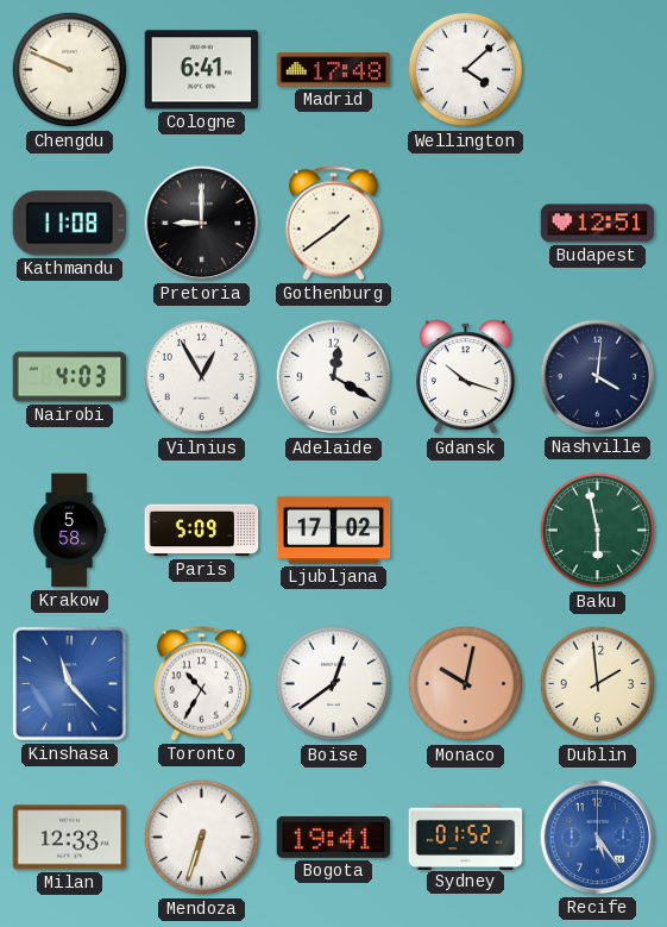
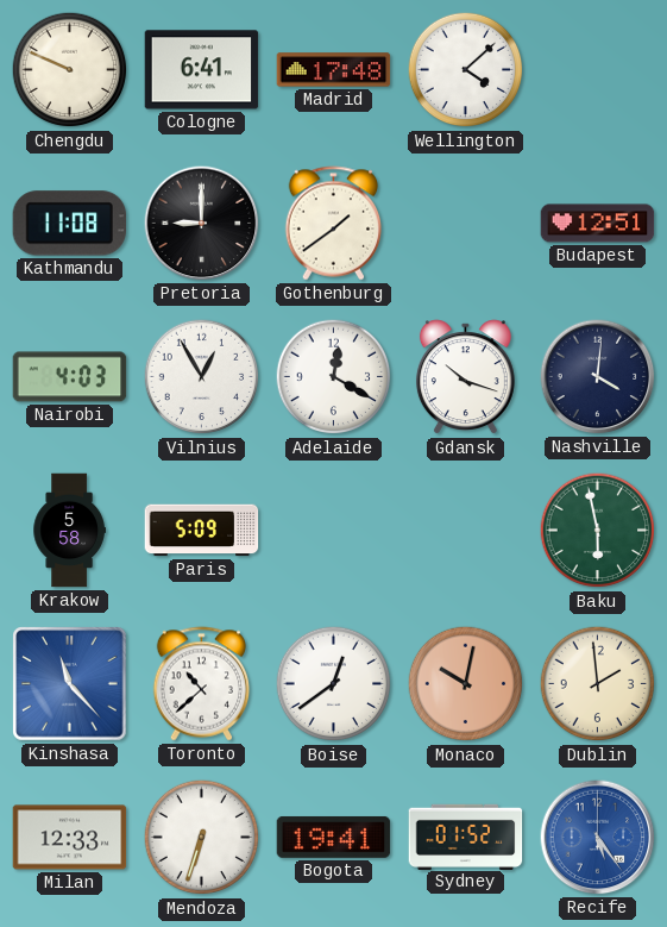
Ljubljana: 17:02 -> none (334, 530)
Toronto: 10:35 -> 10:38 (202, 684)
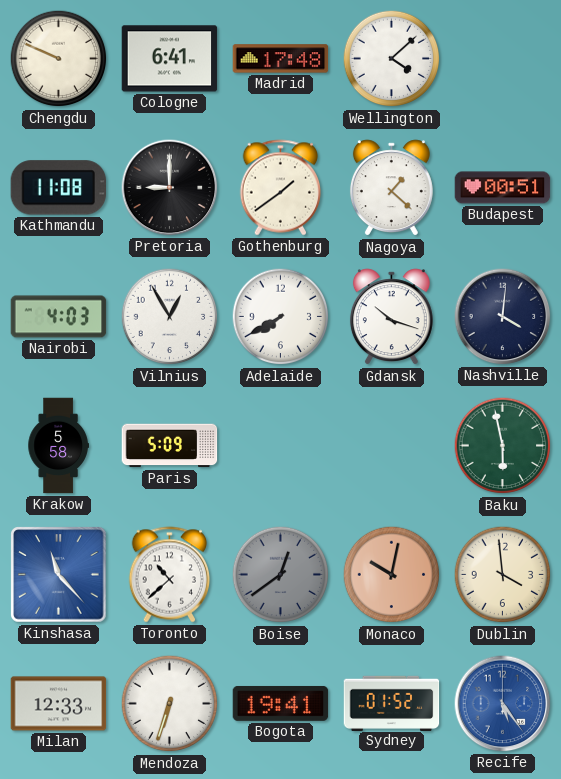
Nagoya: none -> 1:22 (391, 188)
Budapest: 12:51 -> 00:51 (503, 188)
Adelaide: 12:20 -> 7:40 (281, 317)
Boise dial: white -> grey (281, 575)
Dublin: 1:59 -> 3:59 (503, 575)
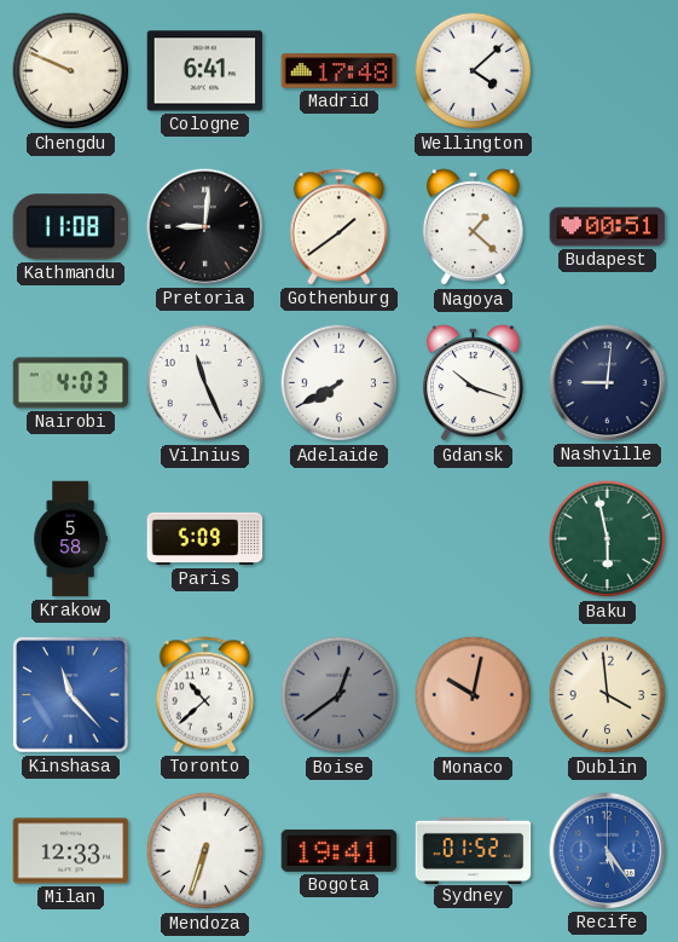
Pretoria: 9:00 -> 9:01 (205, 227)
Vilnius: 12:55 -> 11:26 (205, 383)
Nashville: 4:01 -> 9:01 (608, 383)
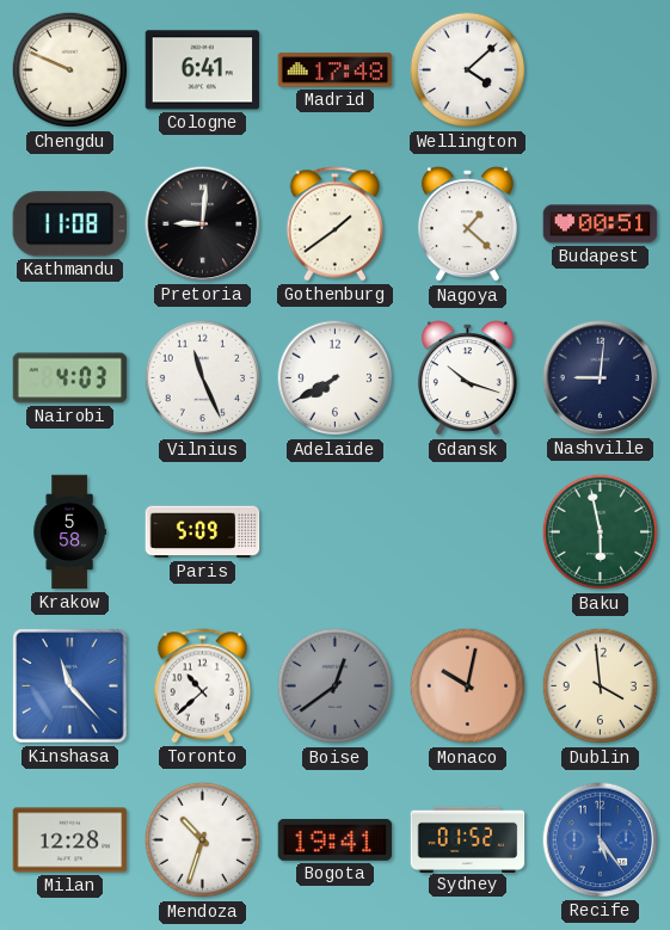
Milan: 12:33 -> 12:28 (70, 840)
Mendoza: 6:33 -> 10:33 (203, 840)
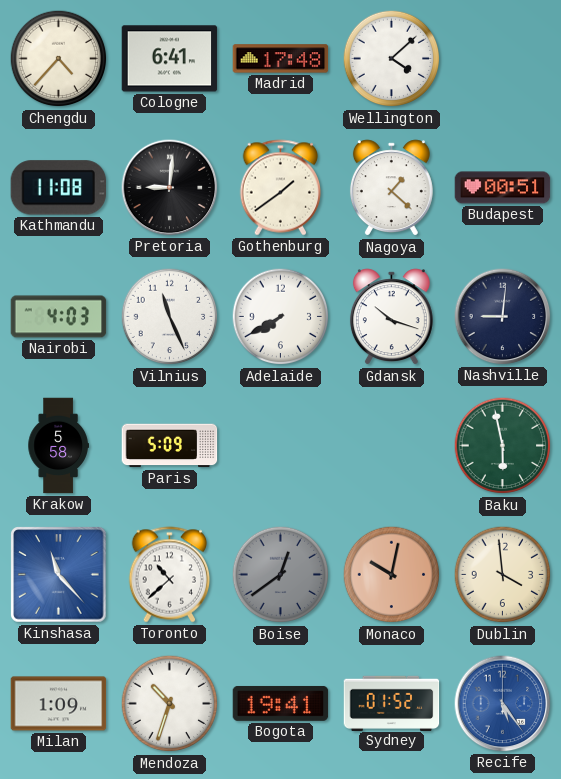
Chengdu: 9:49 -> 4:37 (59, 59)
Milan: 12:28 -> 1:09 (59, 704)
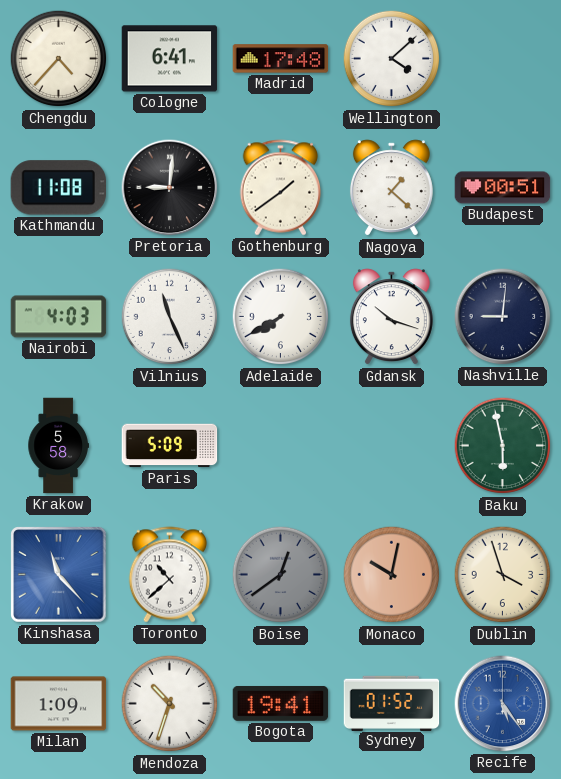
Dublin: 3:59 -> 3:57 (503, 575)
